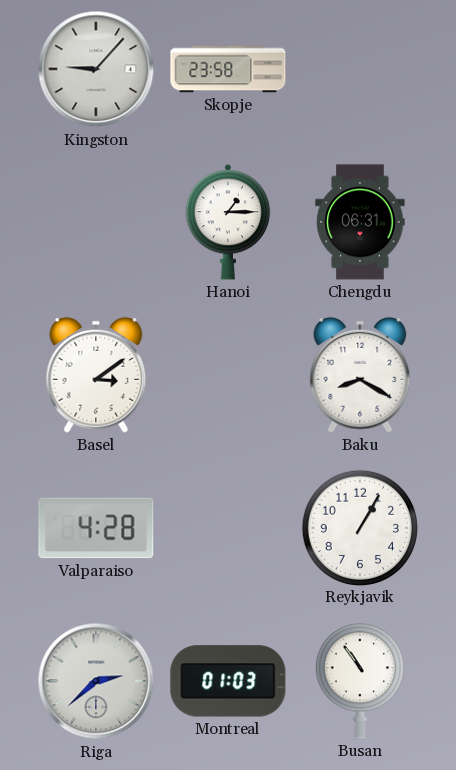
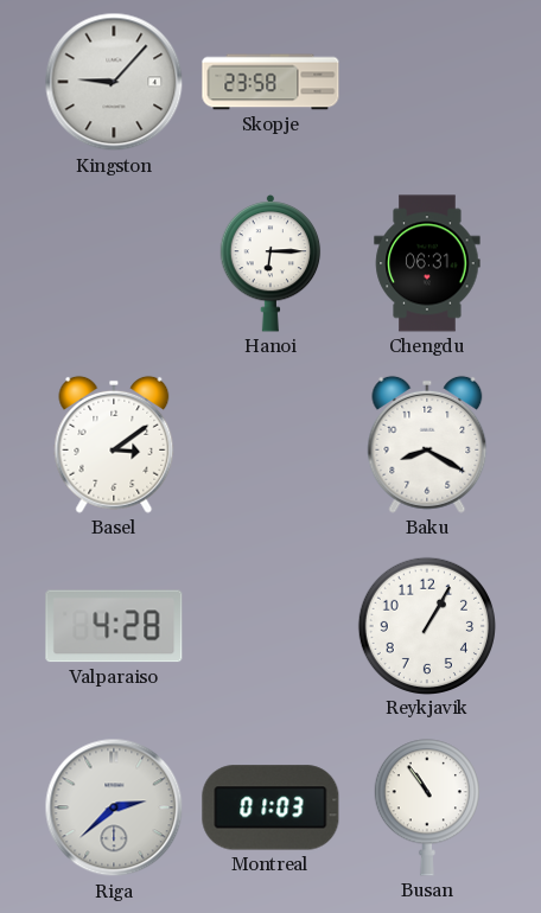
Hanoi: 1:15 -> 6:15 (270, 263)
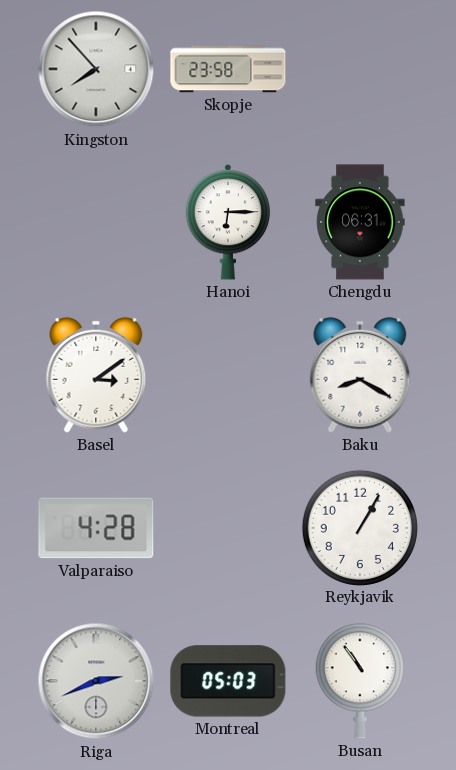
Kingston: 9:07 -> 7:53 (96, 69)
Riga: 2:38 -> 2:41 (96, 681)
Montreal: 01:03 -> 05:03 (228, 681)
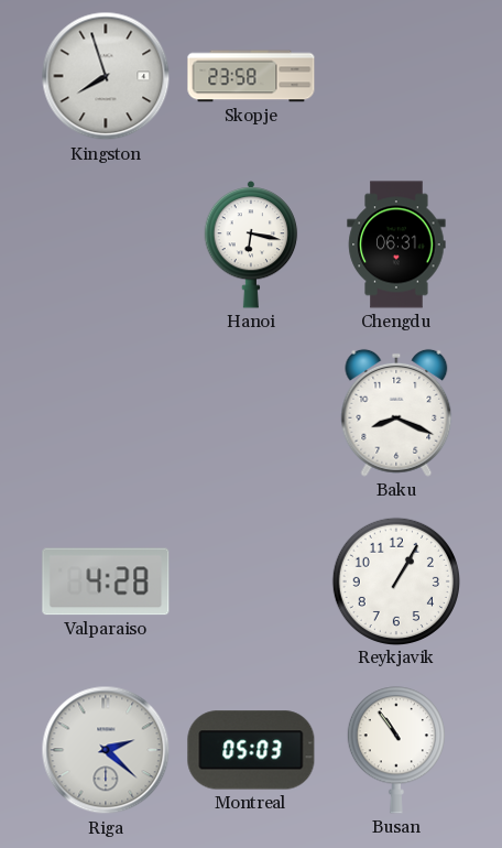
Kingston: 7:53 -> 7:57 (106, 76)
Hanoi: 6:15 -> 6:17 (251, 244)
Basel: 3:09 -> none (96, 375)
Baku: 8:20 -> 8:19 (396, 413)
Riga: 2:41 -> 2:22 (106, 750)
